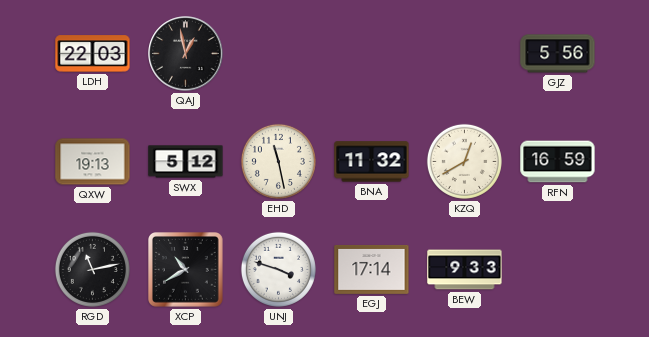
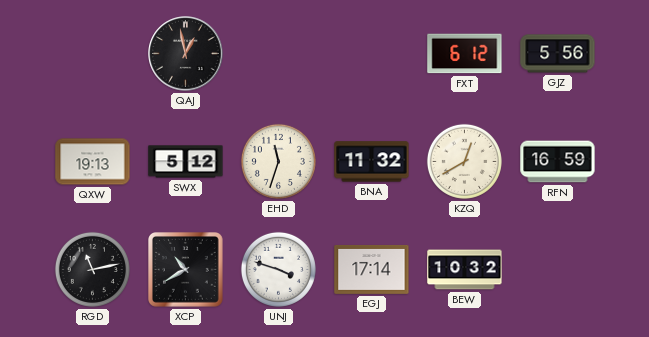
LDH: 22:03 -> none (93, 54)
FXT: none -> 6:12 (465, 54)
EHD: 11:28 -> 11:33 (278, 161)
BEW: 9:33 -> 10:32 (465, 270)
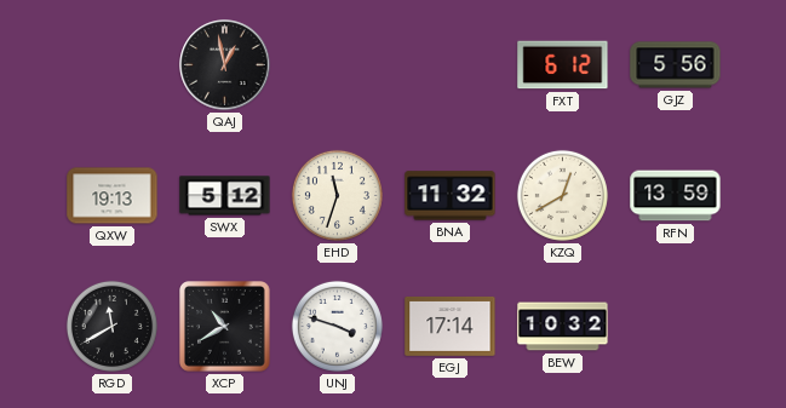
RFN: 16:59 -> 13:59 (676, 196)
RGD: 11:13 -> 11:40 (111, 326)
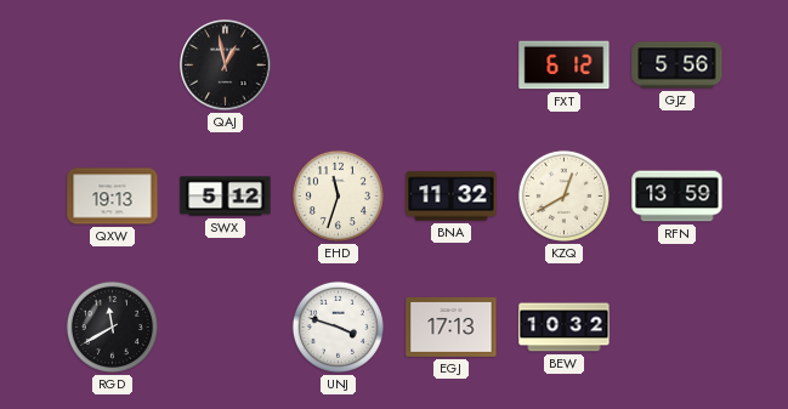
XCP: 10:40 -> none (225, 327)
EGJ: 17:14 -> 17:13 (452, 328)
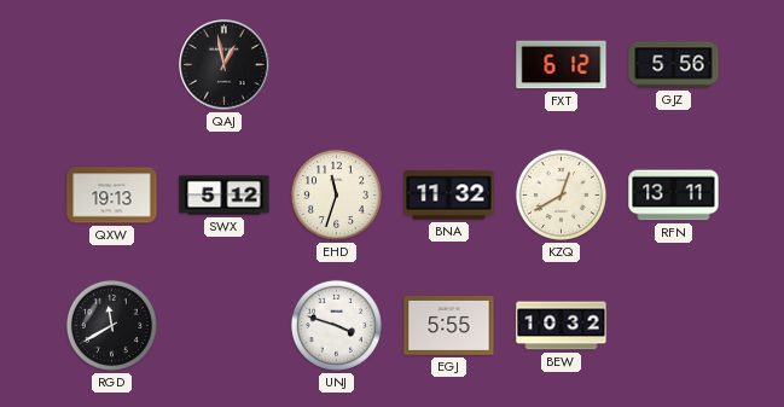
RFN: 13:59 -> 13:11 (674, 196)
EGJ: 17:13 -> 5:55 (449, 326)
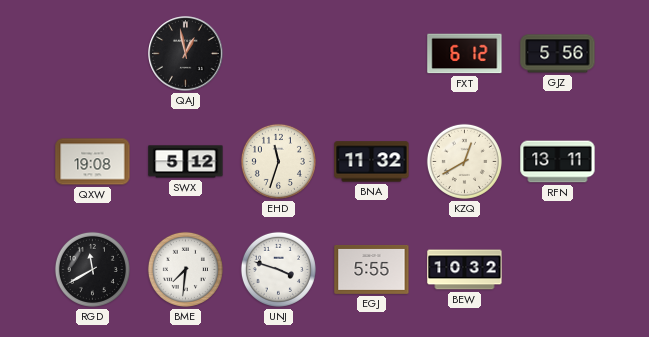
QXW: 19:13 -> 19:08 (93, 162)
BME: none -> 7:31 (185, 269)
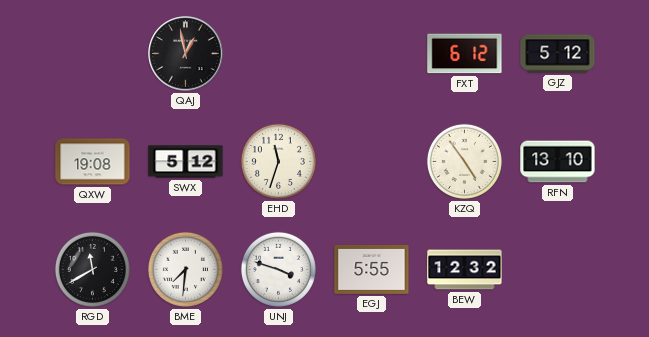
GJZ: 5:56 -> 5:12 (558, 54)
BNA: 11:32 -> none (372, 162)
KZQ: 12:40 -> 4:54 (464, 161)
RFN: 13:11 -> 13:10 (558, 162)
BEW: 10:32 -> 12:32 (465, 270)
